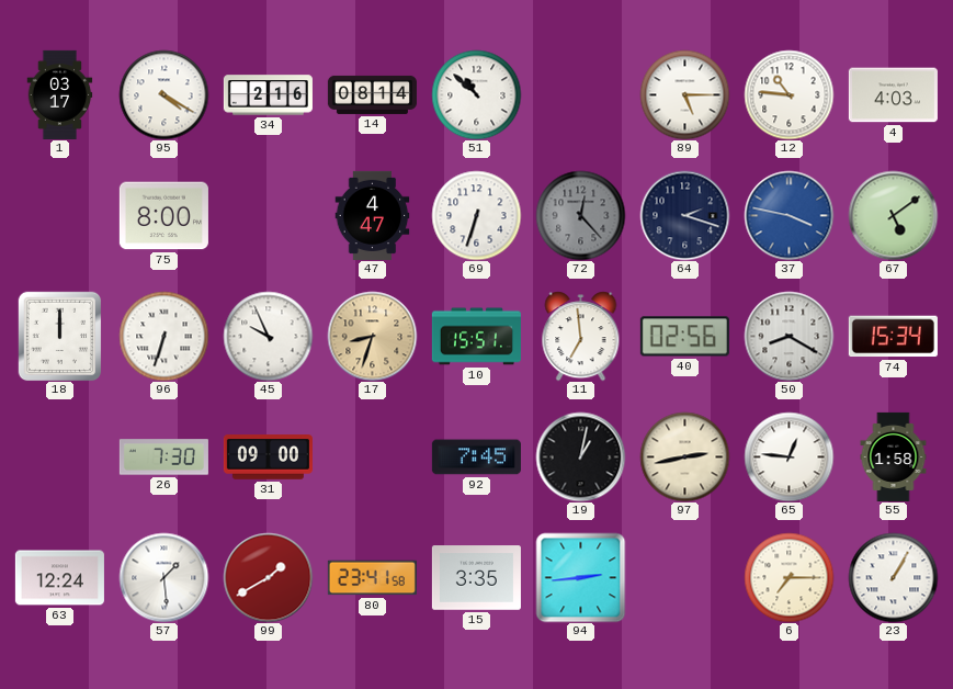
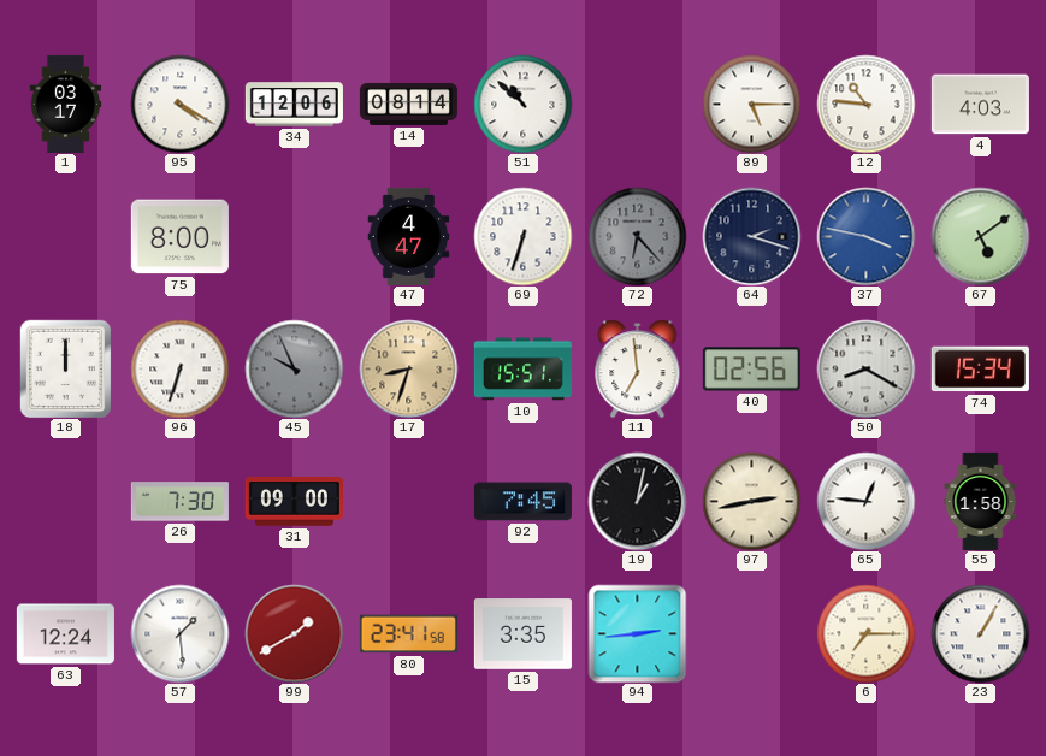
34: 2:16 -> 12:06 (294, 105)
72: 12:23 -> 6:23 (637, 236)
45 dial: white -> grey (294, 368)
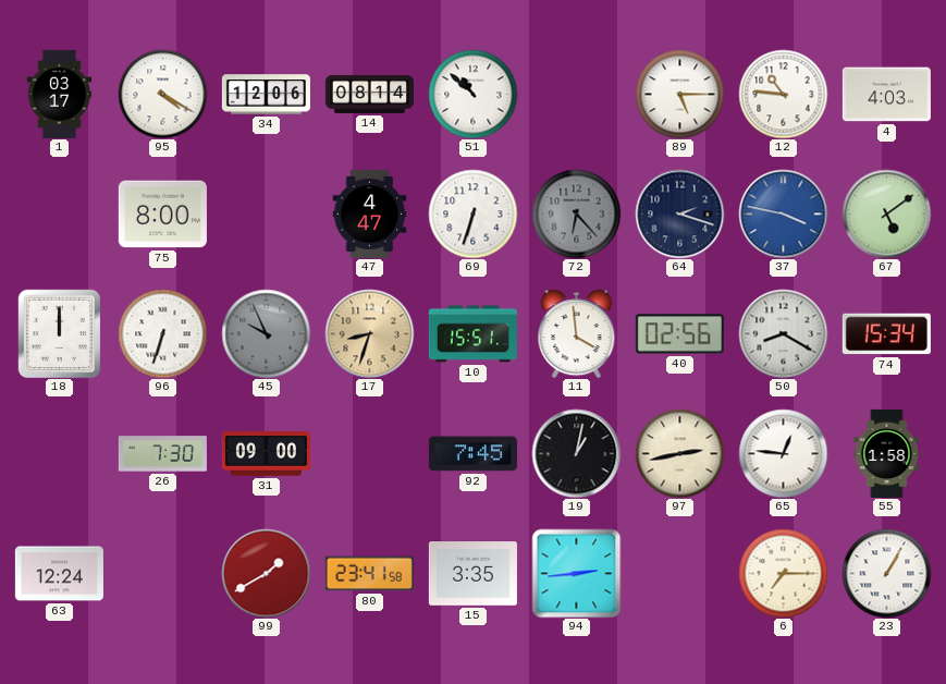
11: 6:59 -> 3:59 (577, 333)
57: 1:29 -> none (179, 633)
